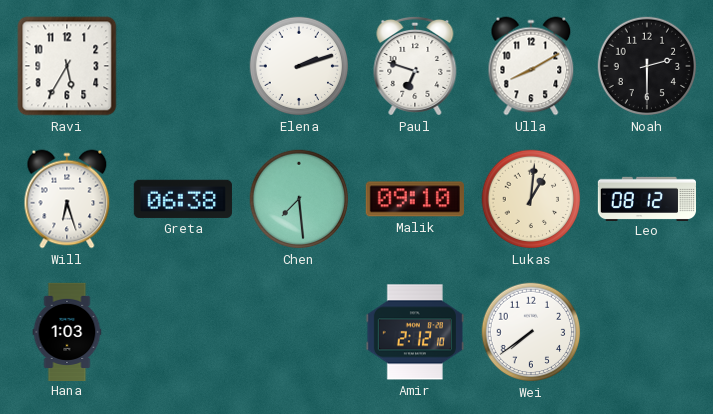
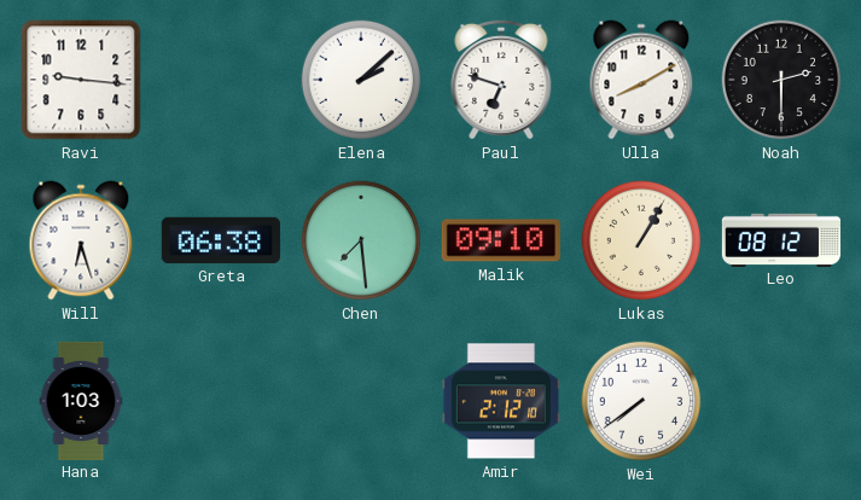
Ravi: 5:35 -> 9:16 (81, 80)
Elena: 2:12 -> 2:08 (361, 80)
Lukas: 1:01 -> 1:05 (641, 240)
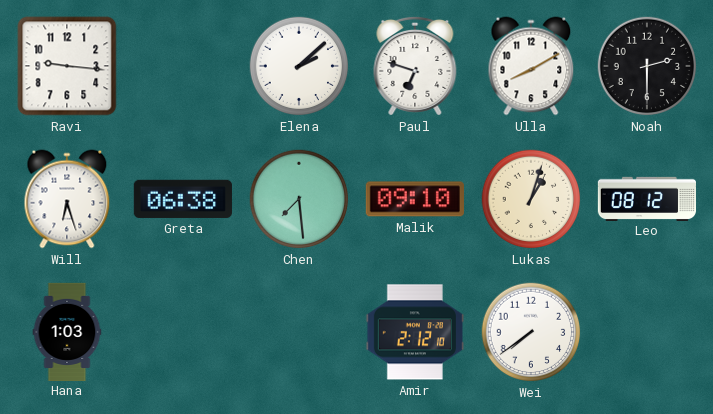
Lukas: 1:05 -> 1:03 (531, 199)
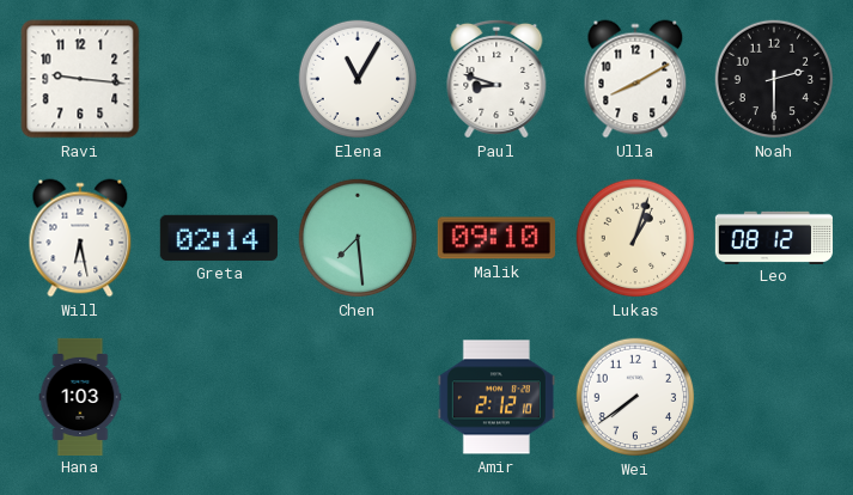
Elena: 2:08 -> 11:05 (358, 79)
Paul: 6:48 -> 8:48 (496, 79)
Will: 6:27 -> 6:28 (80, 238)
Greta: 06:38 -> 02:14 (219, 238)
